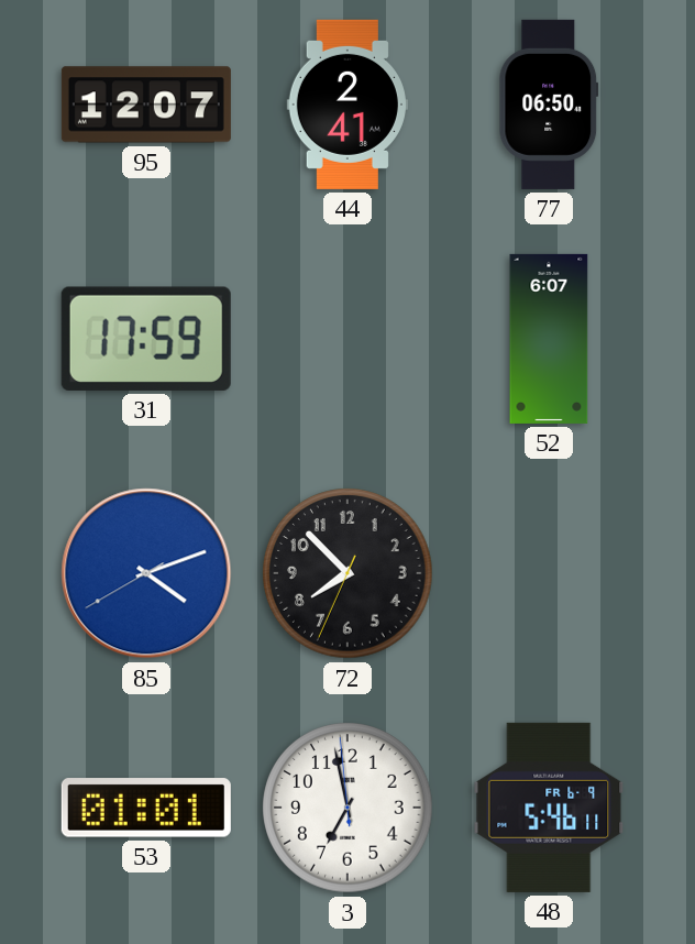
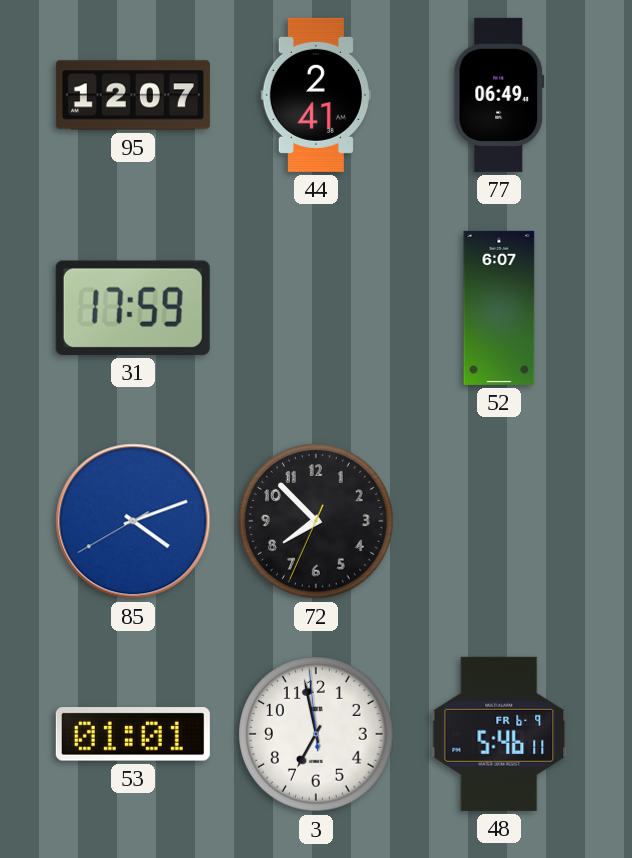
77: 06:50 -> 06:49 (499, 95)
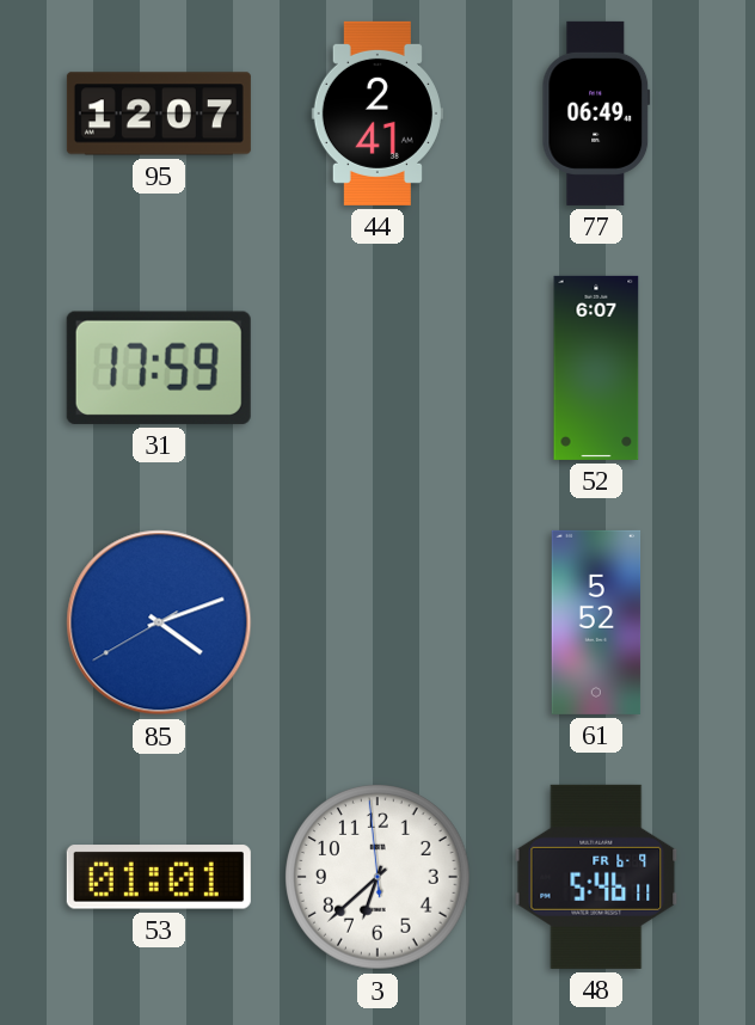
72: 7:52 -> none (316, 521)
61: none -> 5:52 (596, 622)
3: 6:57 -> 6:37 (377, 877)
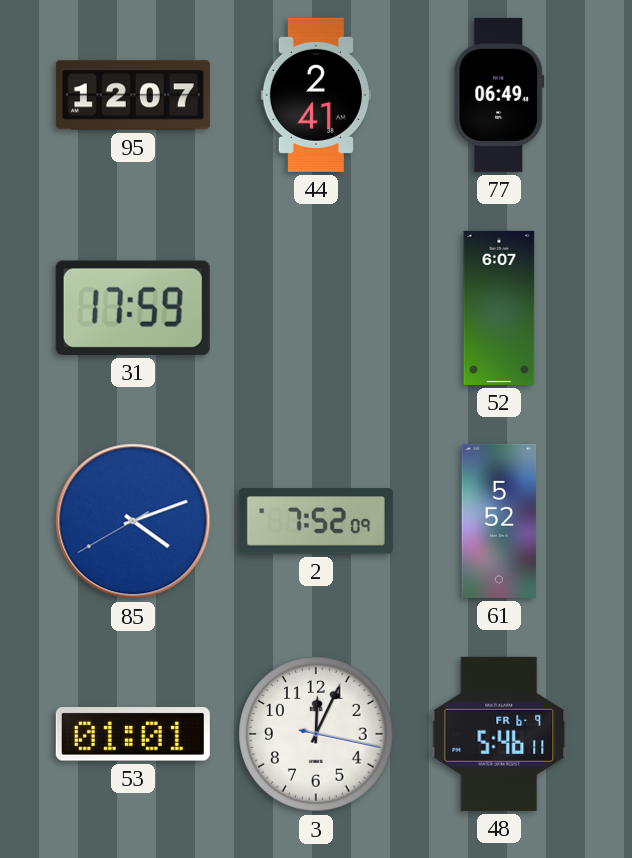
2: none -> 7:52 (316, 521)
3: 6:37 -> 12:04 (316, 734)
